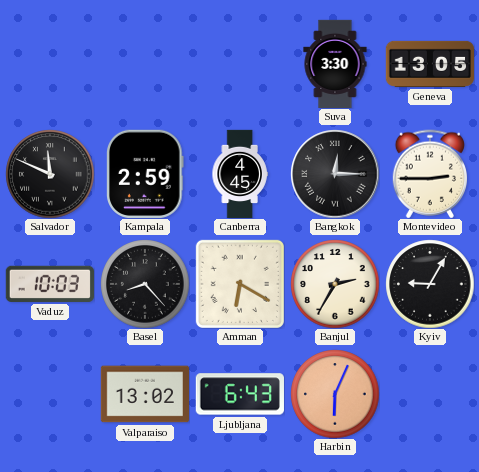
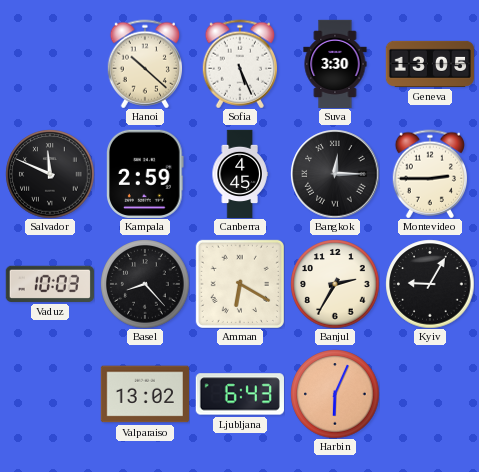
Hanoi: none -> 10:22 (144, 64)
Sofia: none -> 5:26 (239, 64)
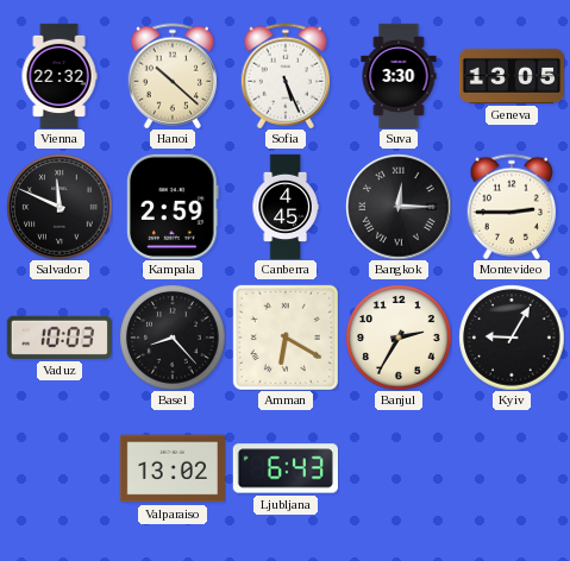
Vienna: none -> 22:32 (59, 76)
Harbin: 6:04 -> none (335, 394)
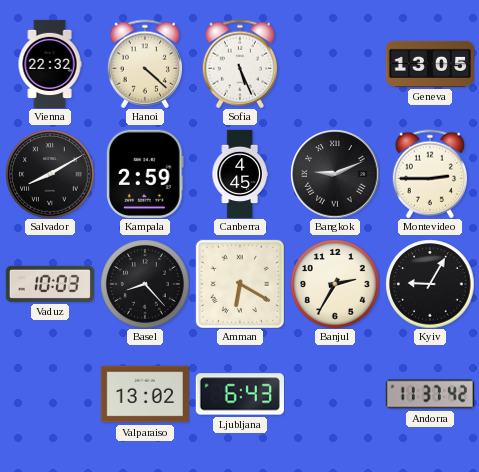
Hanoi: 10:22 -> 4:22 (144, 64)
Suva: 3:30 -> none (399, 75)
Salvador: 11:49 -> 8:10 (50, 174)
Bangkok: 12:15 -> 9:11 (335, 174)
Andorra: none -> 11:37 (429, 394)
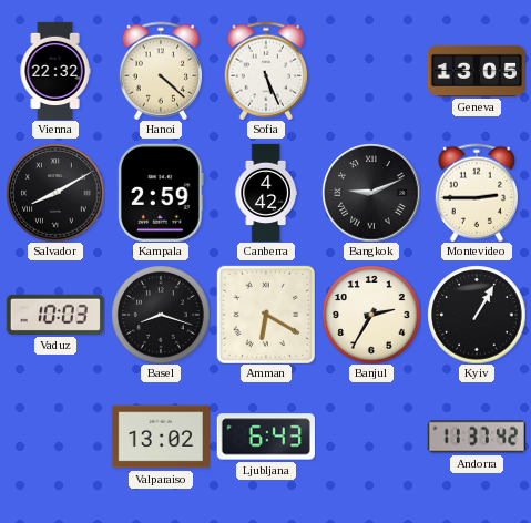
Canberra: 4:45 -> 4:42 (266, 193)
Basel: 8:23 -> 8:18 (161, 315)
Kyiv: 9:05 -> 1:05 (477, 315)
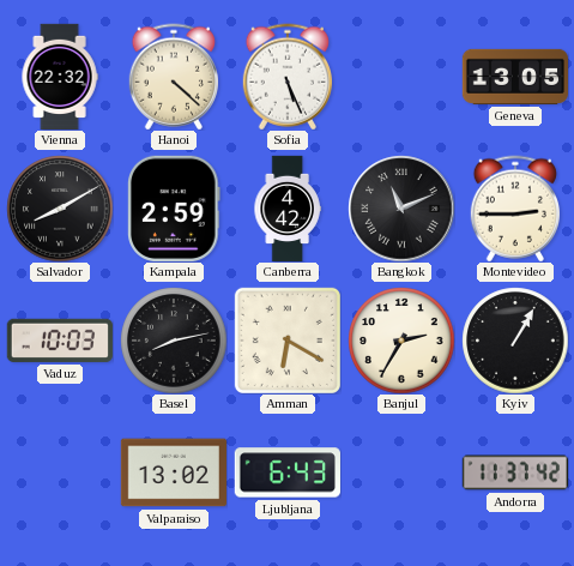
Bangkok: 9:11 -> 11:11 (401, 209)
Basel: 8:18 -> 8:13 (174, 341)
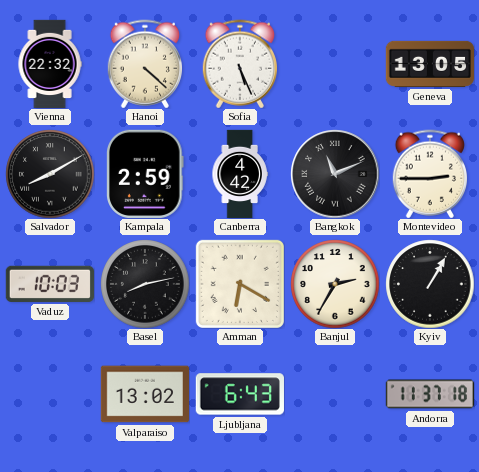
Andorra: 11:37:42 -> 11:37:18 (429, 394)
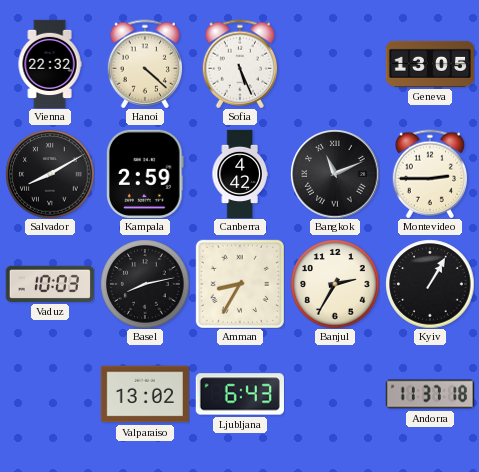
Amman: 6:20 -> 8:35 (240, 284)
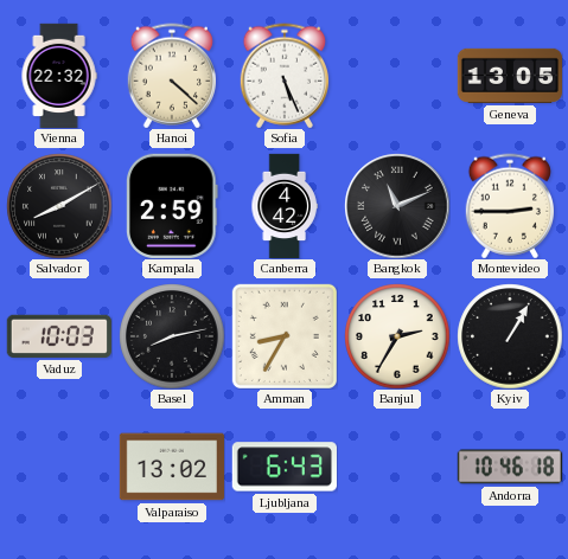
Andorra: 11:37 -> 10:46 (509, 467)
